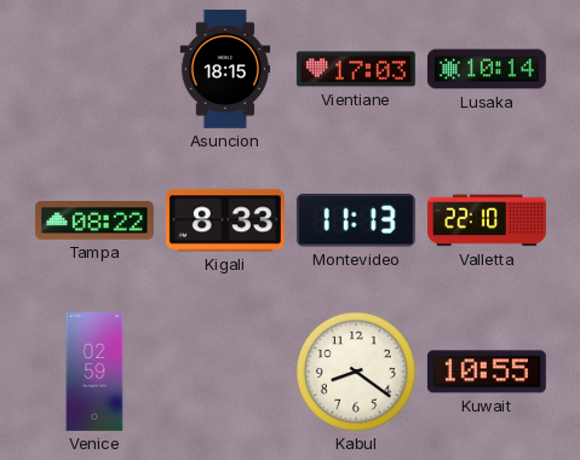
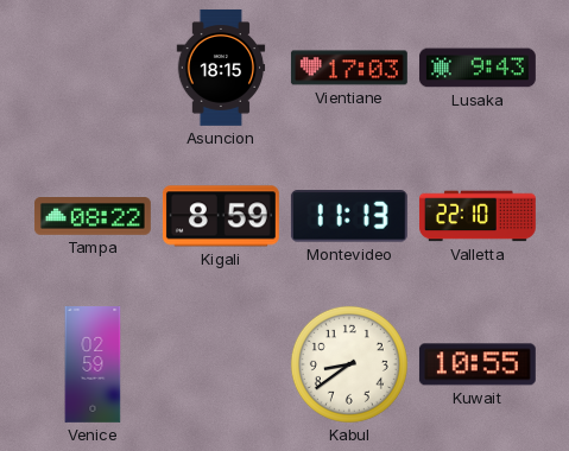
Lusaka: 10:14 -> 9:43 (478, 68)
Kigali: 8:33 -> 8:59 (221, 216)
Kabul: 8:21 -> 8:39 (349, 364)
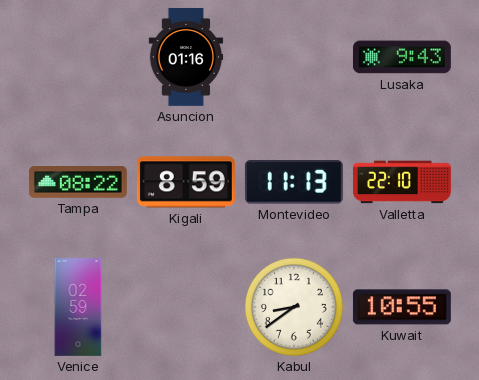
Asuncion: 18:15 -> 01:16 (186, 57)
Vientiane: 17:03 -> none (349, 68)
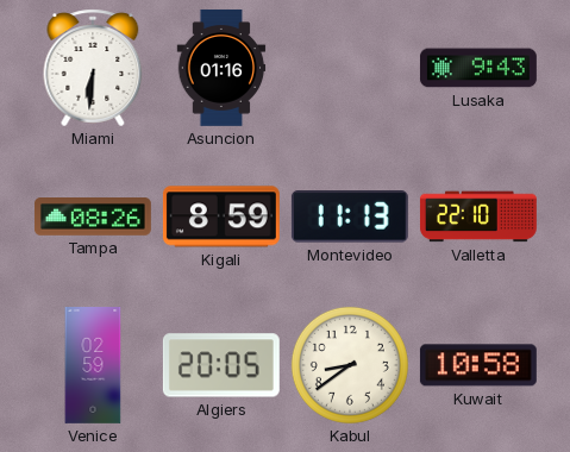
Miami: none -> 6:31 (93, 68)
Tampa: 08:22 -> 08:26 (93, 216)
Algiers: none -> 20:05 (221, 365)
Kuwait: 10:55 -> 10:58 (478, 365)
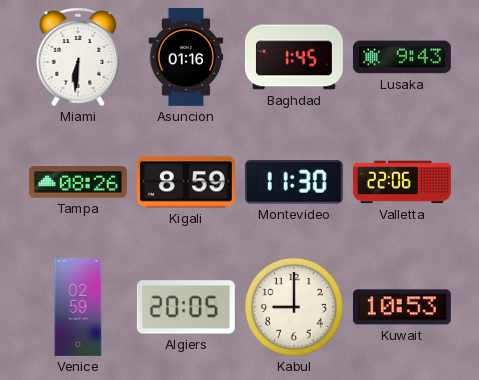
Baghdad: none -> 1:45 (294, 57)
Montevideo: 11:13 -> 11:30 (294, 182)
Valletta: 22:10 -> 22:06 (402, 182)
Kabul: 8:39 -> 9:00 (294, 307)
Kuwait: 10:58 -> 10:53 (402, 307)
